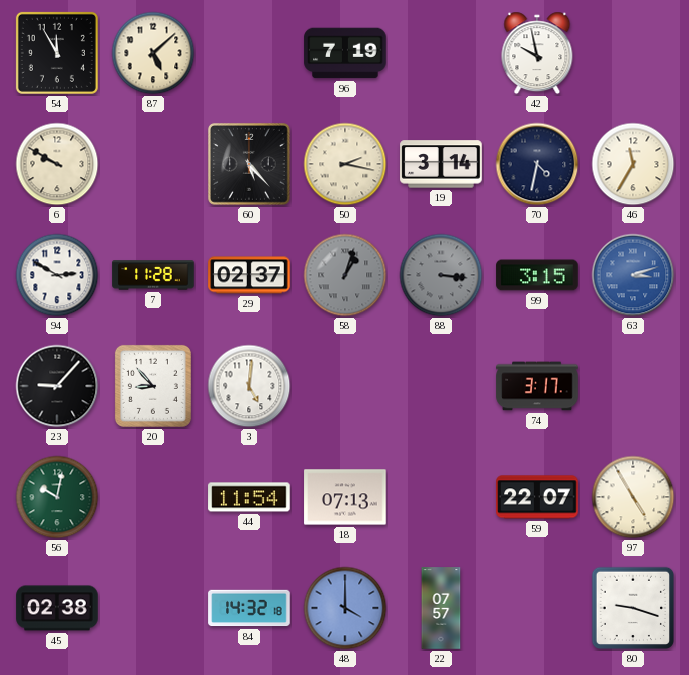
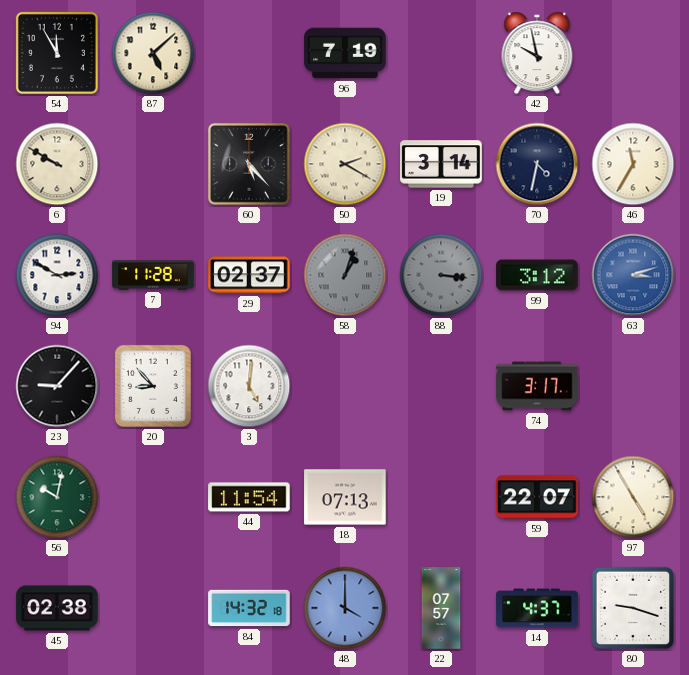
50: 2:17 -> 2:20 (345, 164)
99: 3:15 -> 3:12 (537, 275)
14: none -> 4:37 (537, 608)
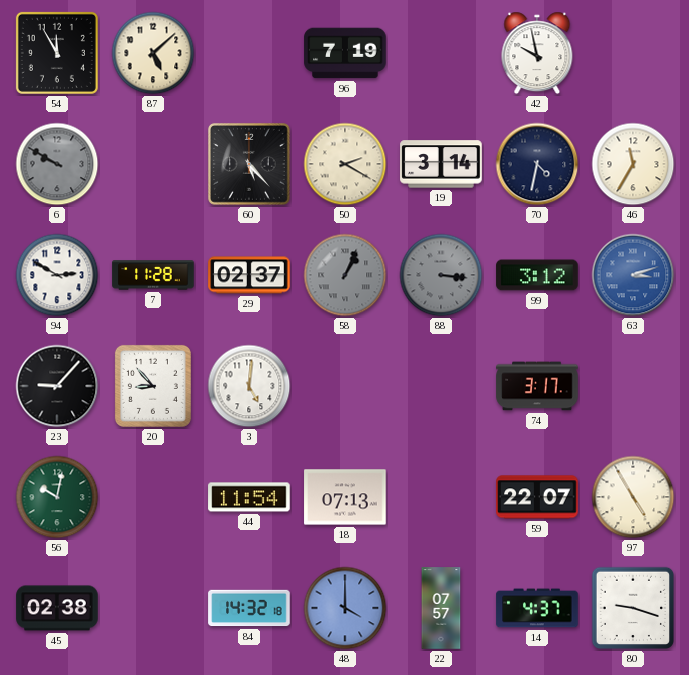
6 dial: cream -> grey (57, 164)
58: 1:03 -> 1:04 (345, 275)
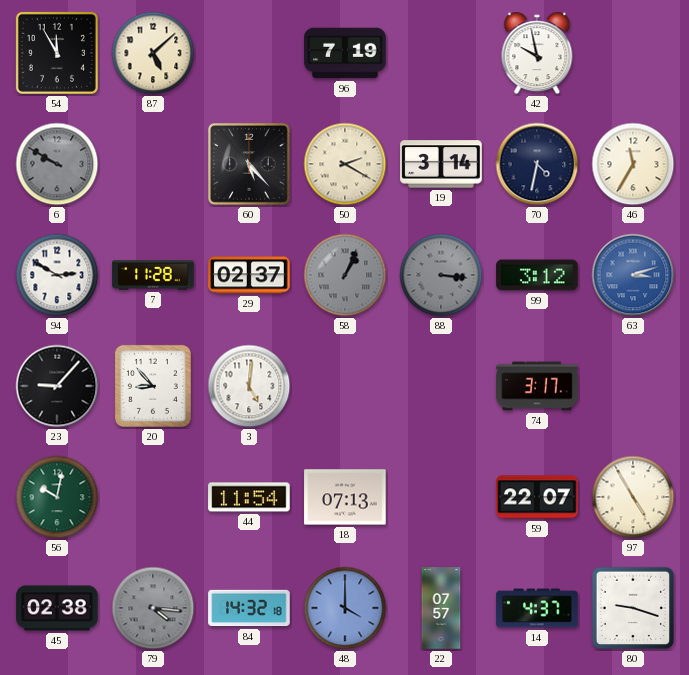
79: none -> 4:16 (153, 608)
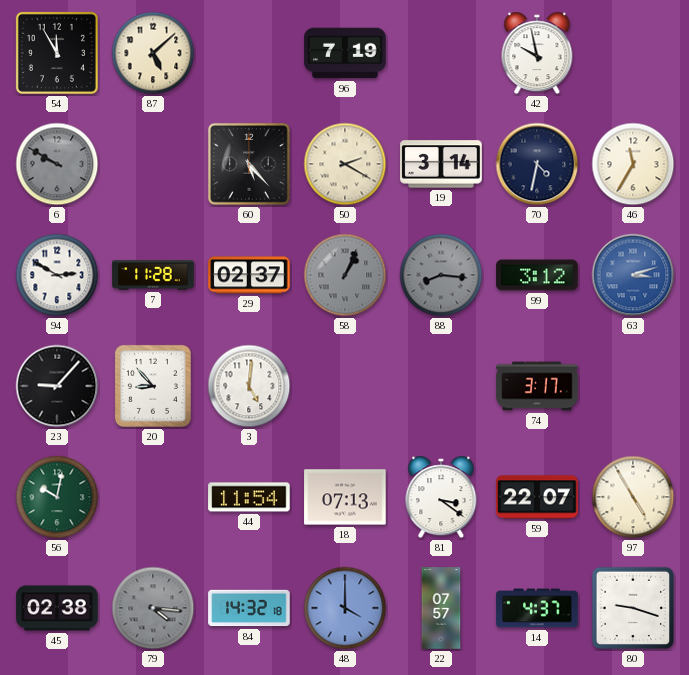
88: 3:16 -> 8:16 (441, 275)
81: none -> 3:21 (441, 497)
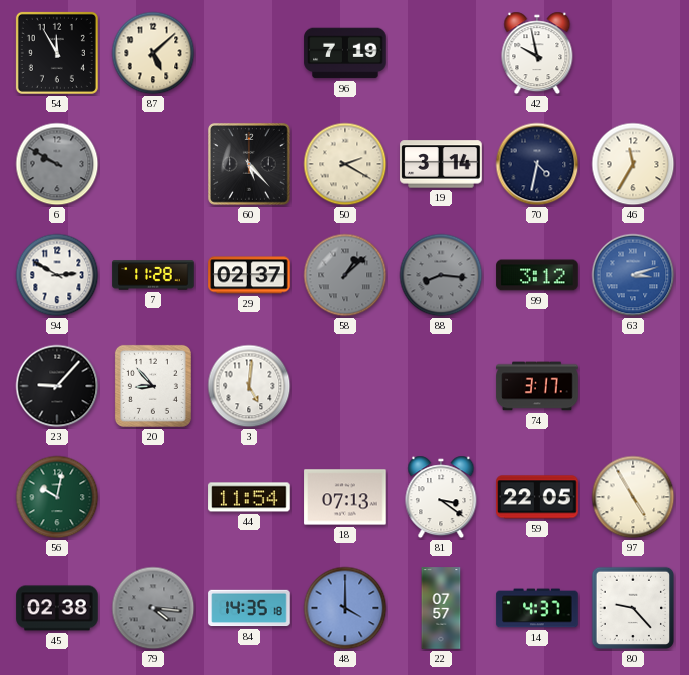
58: 1:04 -> 1:08 (345, 275)
59: 22:07 -> 22:05 (537, 497)
84: 14:32 -> 14:35 (249, 608)
80: 9:18 -> 9:23 (633, 608)
